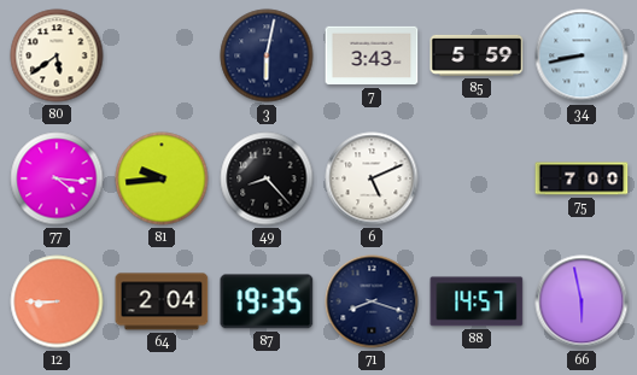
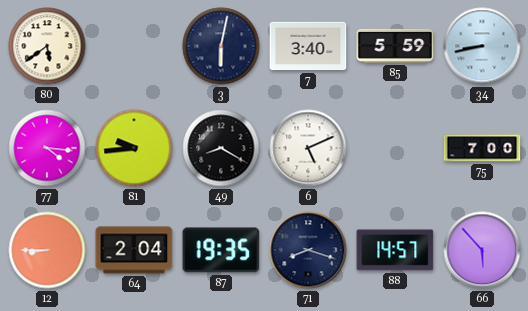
7: 3:43 -> 3:40 (308, 46)
49: 8:23 -> 8:20 (221, 148)
66: 5:58 -> 5:53 (482, 250)
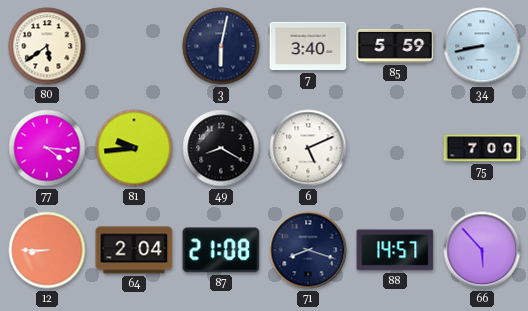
87: 19:35 -> 21:08 (221, 250)
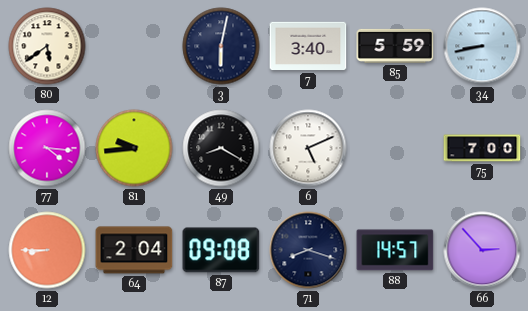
87: 21:08 -> 09:08 (221, 250)
66: 5:53 -> 2:53 (482, 250)
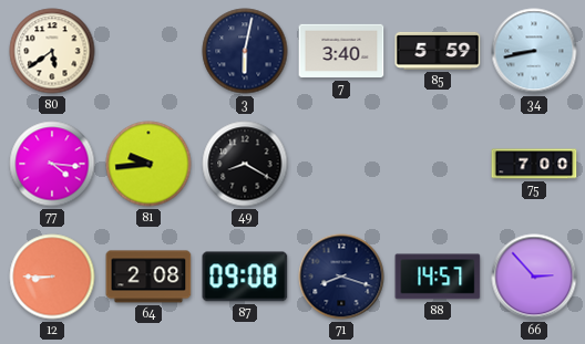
6: 5:11 -> none (308, 148)
64: 2:04 -> 2:08 (148, 277)
